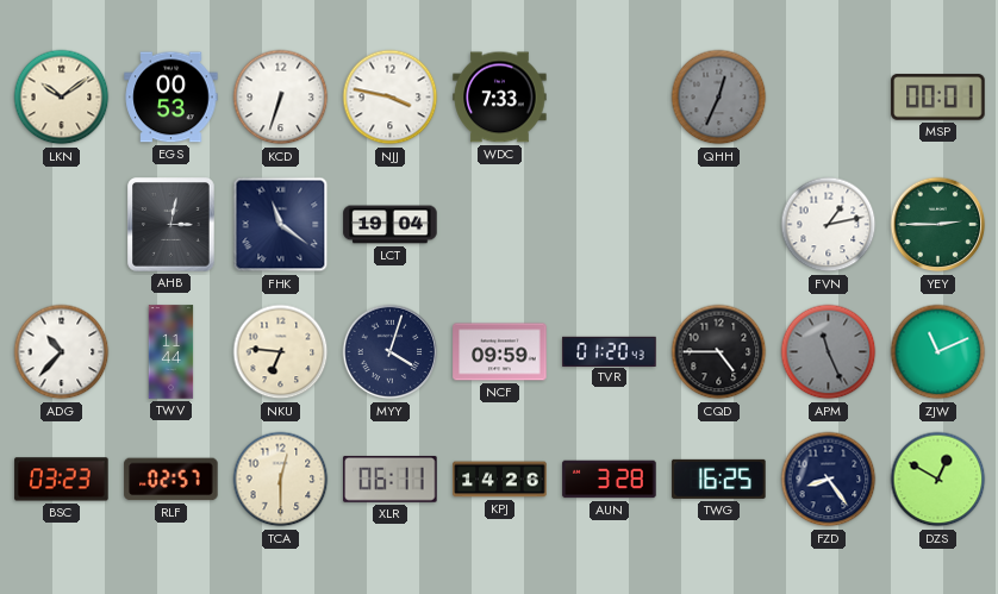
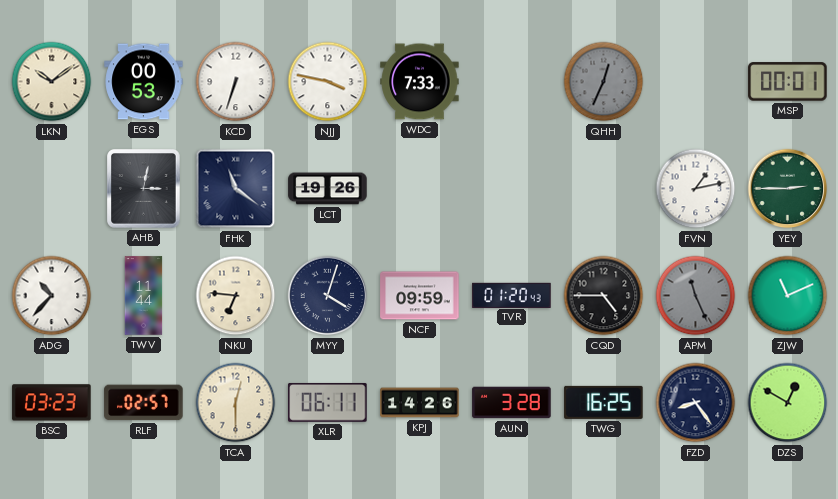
LCT: 19:04 -> 19:26 (328, 189)
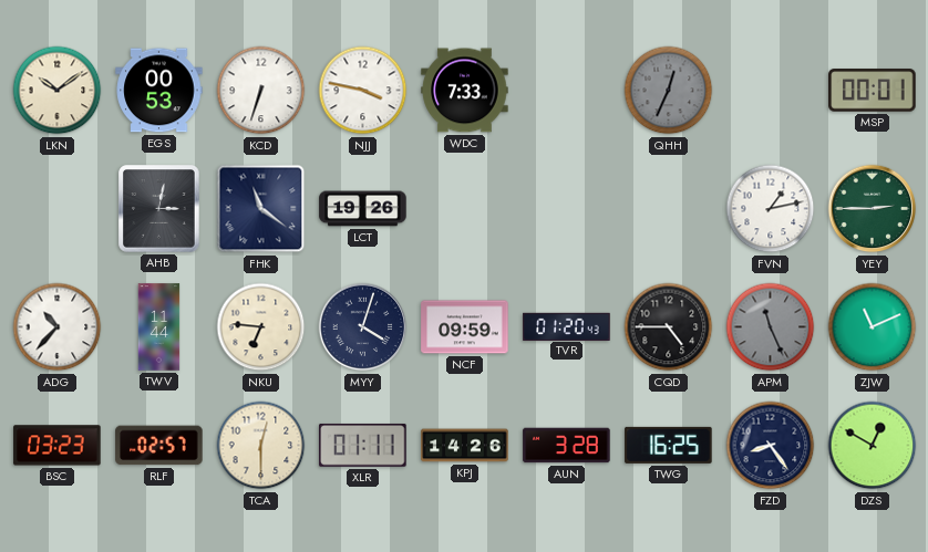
XLR: 06:11 -> 01:11 (363, 445)
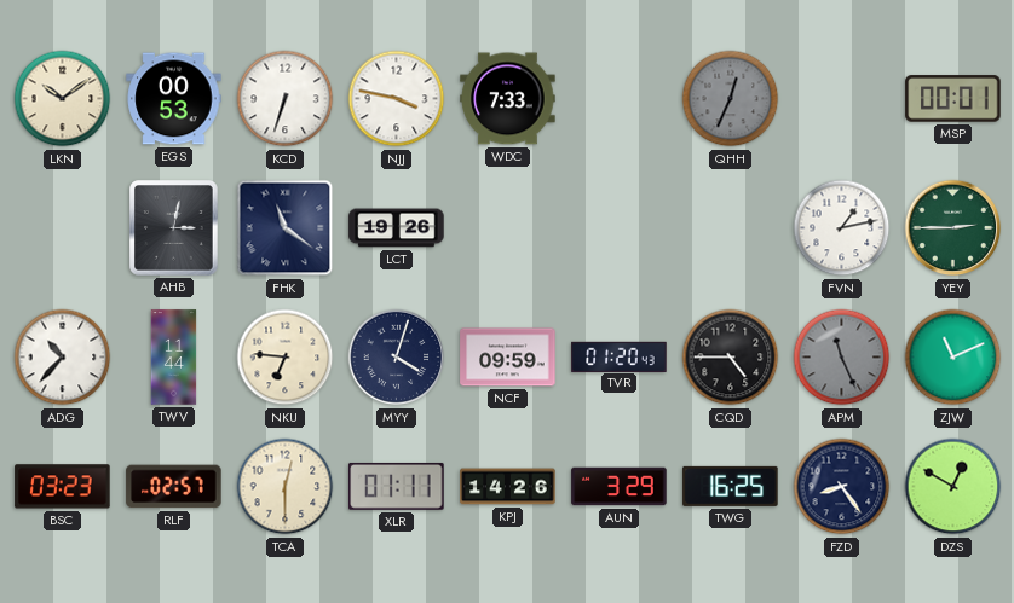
AUN: 3:28 -> 3:29 (620, 487)
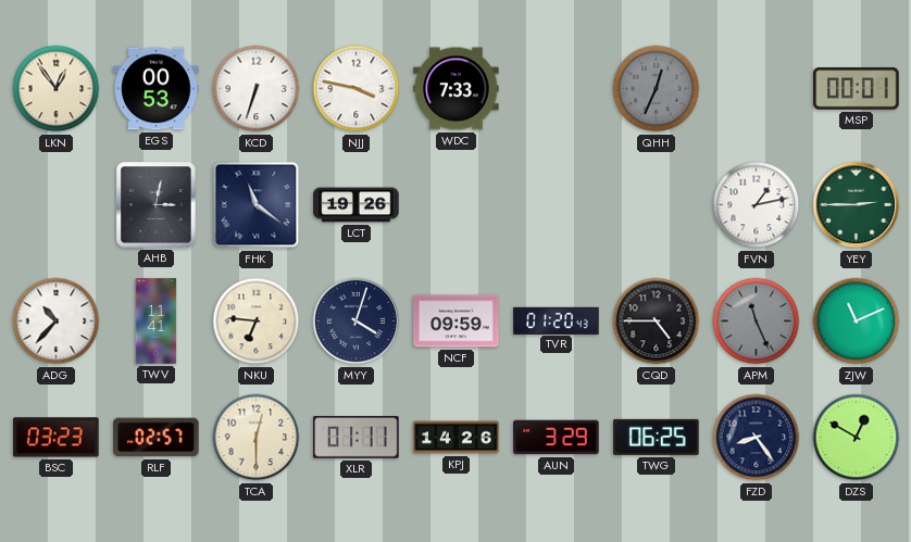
LKN: 10:09 -> 12:54 (57, 89)
TWV: 11:44 -> 11:41 (157, 322)
TWG: 16:25 -> 06:25 (657, 437)
